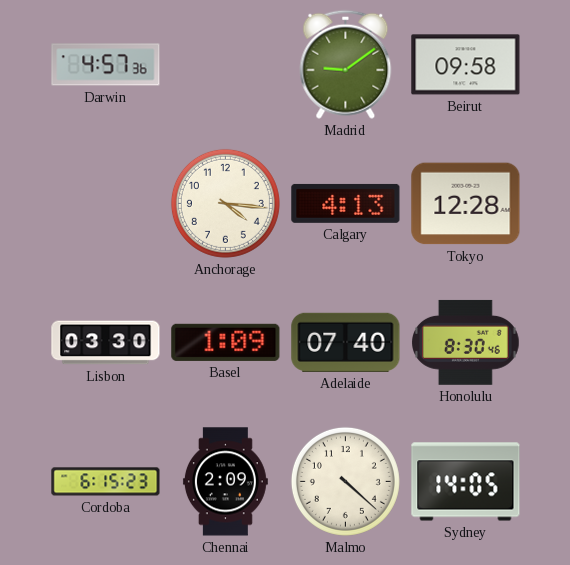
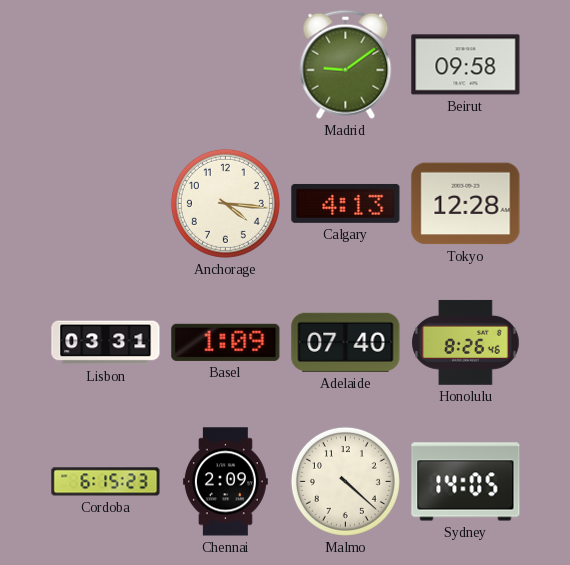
Darwin: 4:57 -> none (106, 65)
Lisbon: 03:30 -> 03:31 (106, 343)
Honolulu: 8:30 -> 8:26 (466, 342)
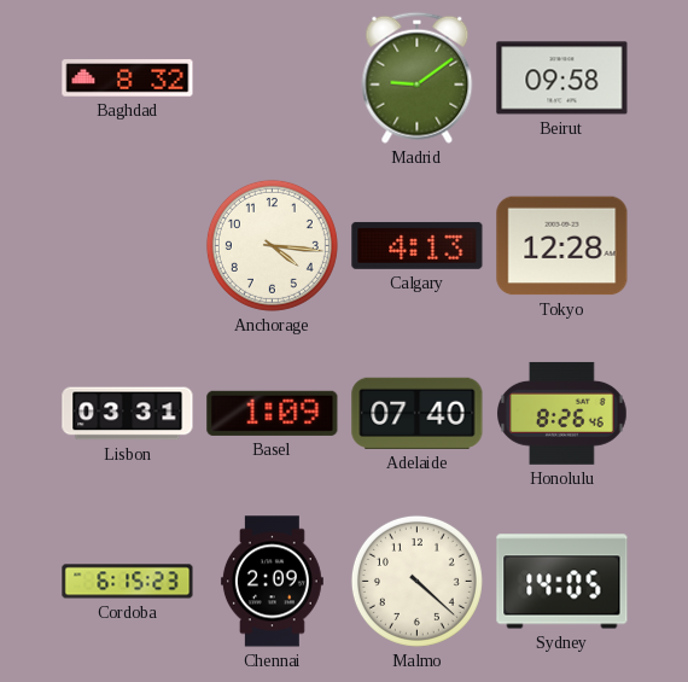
Baghdad: none -> 8:32 (128, 78)
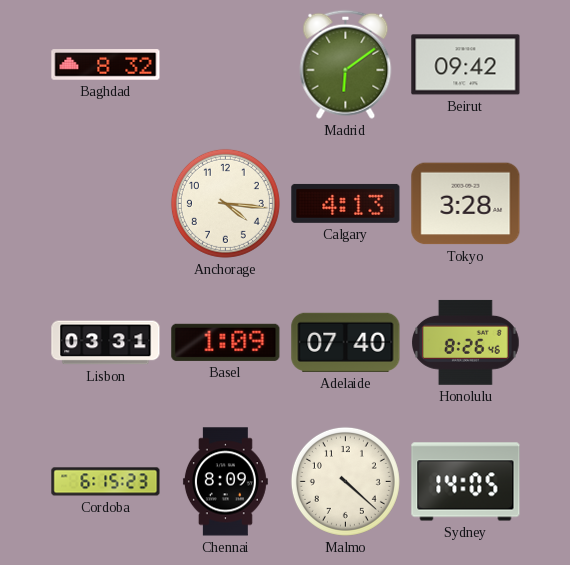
Madrid: 9:09 -> 6:09 (346, 64)
Beirut: 09:58 -> 09:42 (466, 65)
Tokyo: 12:28 -> 3:28 (466, 204)
Chennai: 2:09 -> 8:09 (225, 482)
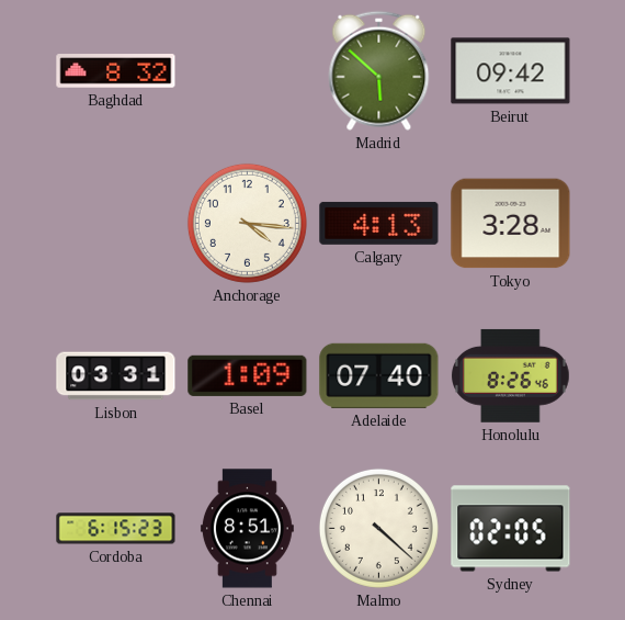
Madrid: 6:09 -> 5:52 (379, 70)
Chennai: 8:09 -> 8:51 (247, 529)
Sydney: 14:05 -> 02:05 (511, 529)
